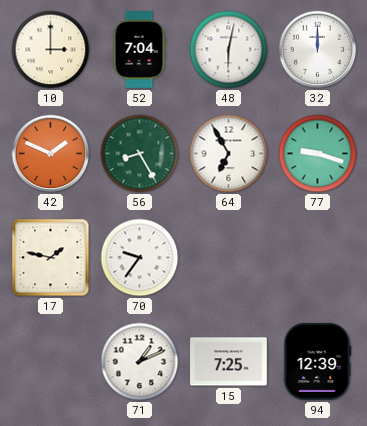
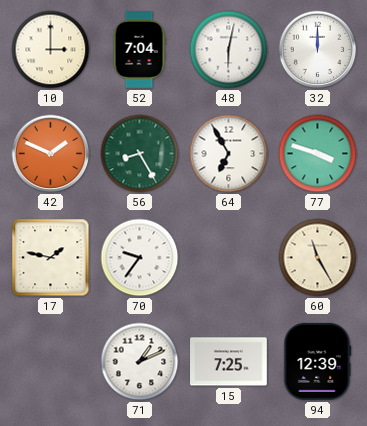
77: 9:18 -> 3:48 (318, 154)
60: none -> 11:25 (318, 258)
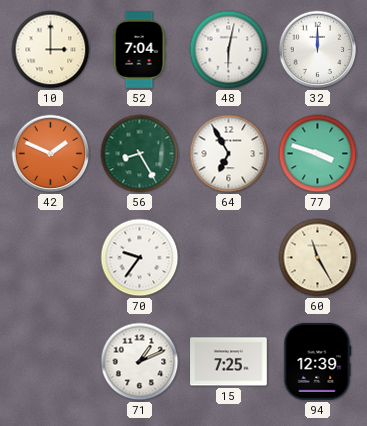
17: 1:47 -> none (51, 258)
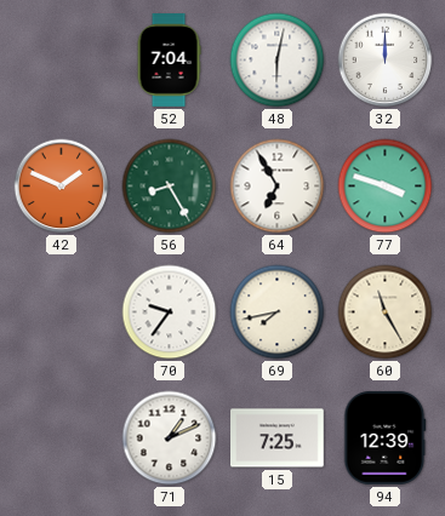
10: 3:00 -> none (51, 50)
69: none -> 7:43 (278, 313)
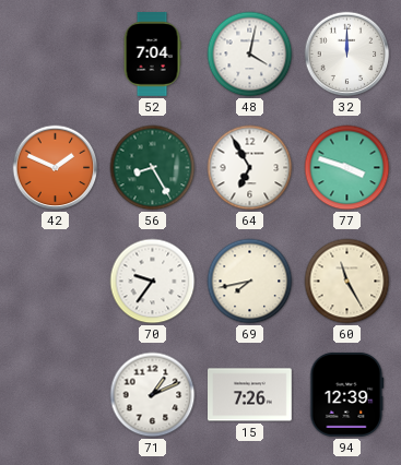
48: 6:02 -> 4:02 (250, 55)
15: 7:25 -> 7:26 (250, 395)
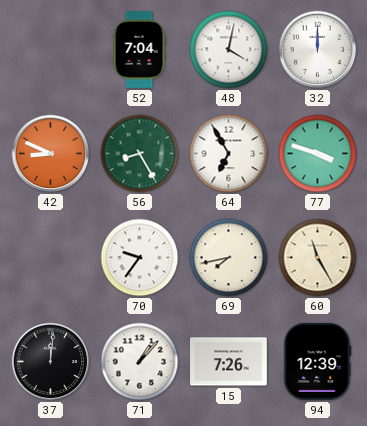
42: 1:49 -> 8:49 (51, 154)
37: none -> 12:01 (51, 362)
71: 1:11 -> 1:07 (140, 362)
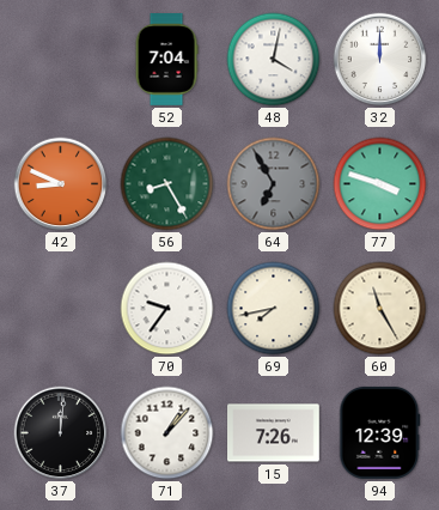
64 dial: white -> grey (274, 184)
